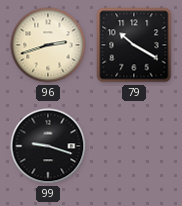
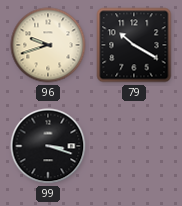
96: 2:42 -> 9:42 (48, 45)
99: 9:18 -> 3:18 (48, 146)
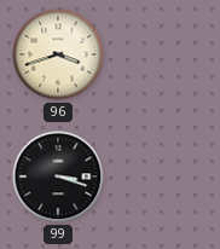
96: 9:42 -> 3:42 (58, 54)
79: 10:20 -> none (134, 45)
